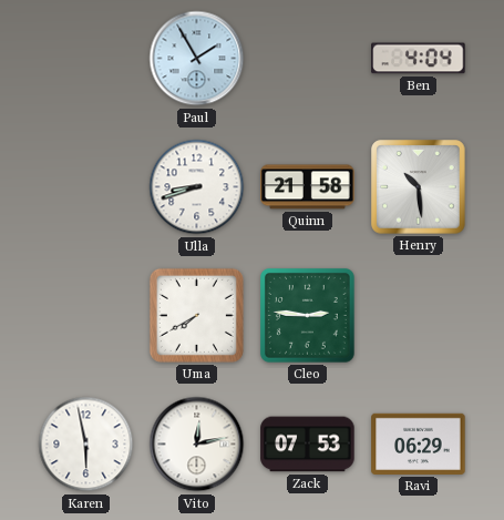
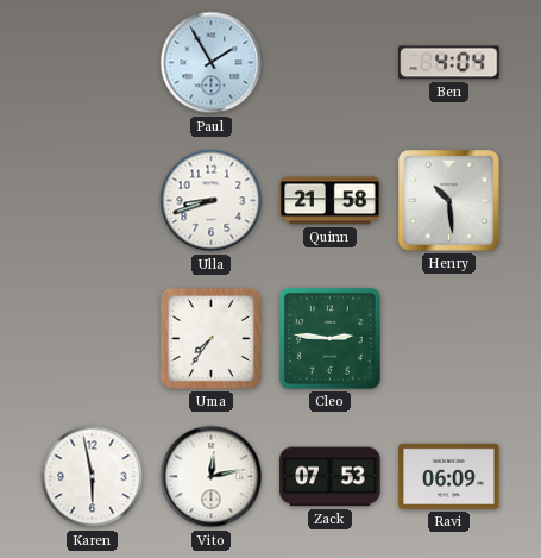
Uma: 7:40 -> 7:36 (210, 338)
Ravi: 06:29 -> 06:09 (449, 476)
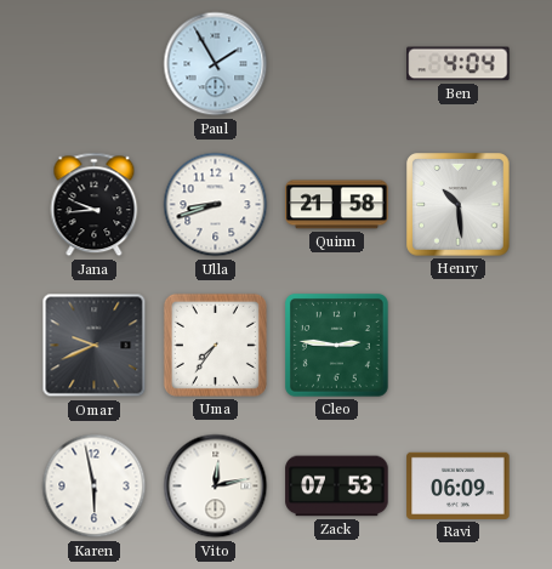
Jana: none -> 9:44 (95, 205)
Omar: none -> 9:41 (95, 346)
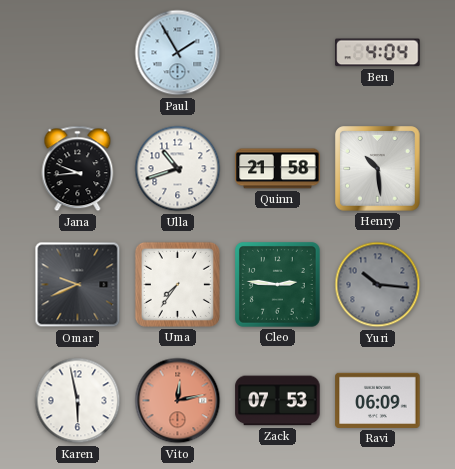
Ulla: 8:42 -> 10:42 (178, 169)
Yuri: none -> 10:16 (378, 285)
Vito dial: white -> salmon (178, 401)
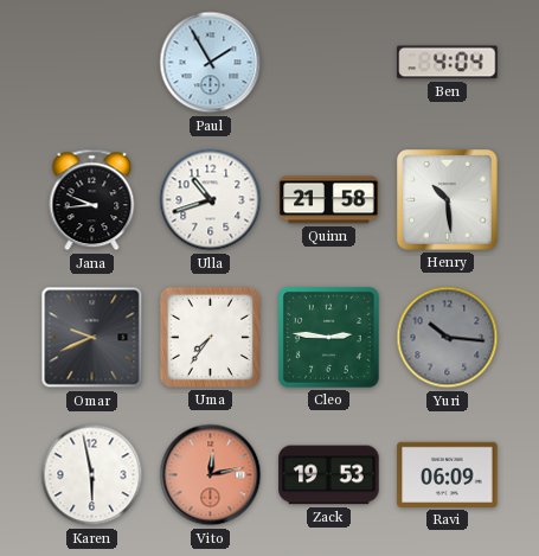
Zack: 07:53 -> 19:53 (329, 475)
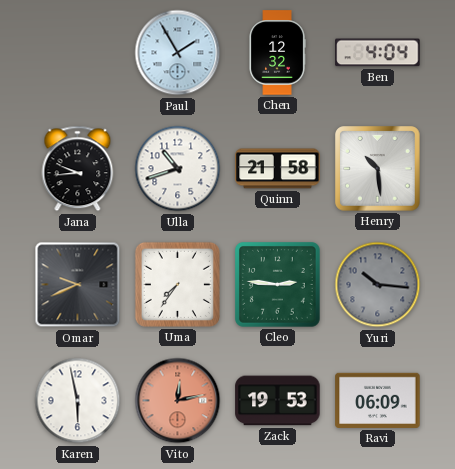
Chen: none -> 12:32 (277, 53)
